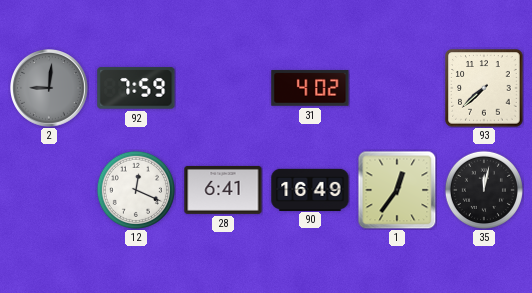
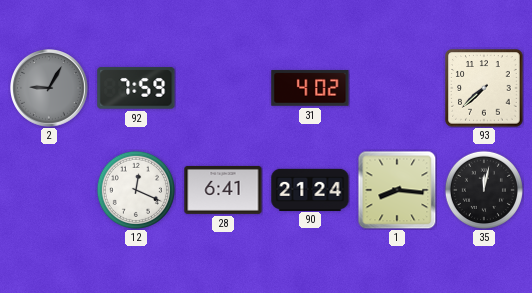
2: 9:01 -> 9:05 (50, 89)
90: 16:49 -> 21:24 (310, 189)
1: 12:36 -> 8:16 (397, 190)
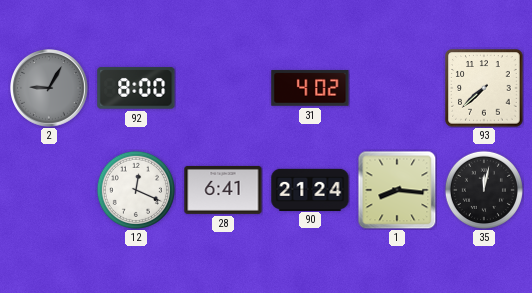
92: 7:59 -> 8:00 (136, 88)
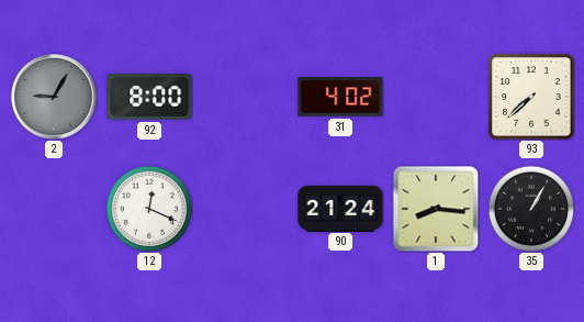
28: 6:41 -> none (223, 190)
35: 12:02 -> 1:05 (531, 209)
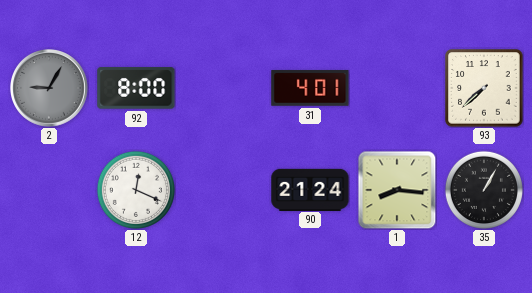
31: 4:02 -> 4:01 (310, 88)
